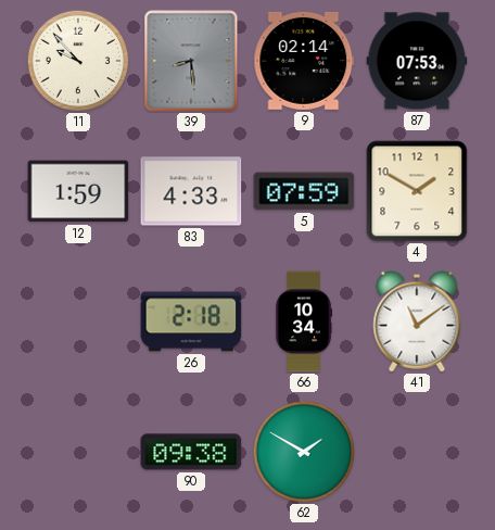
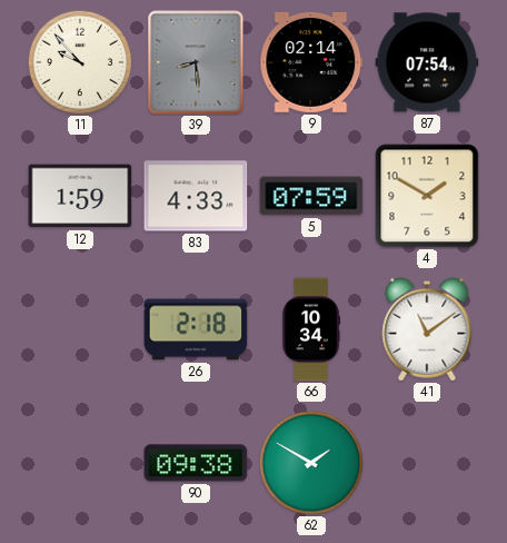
87: 07:53 -> 07:54 (427, 62)
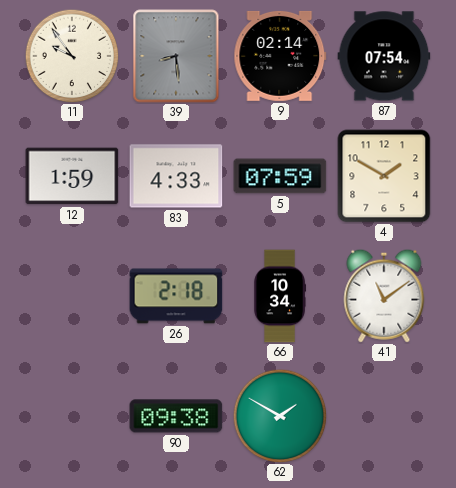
11: 9:53 -> 9:54 (72, 56)
